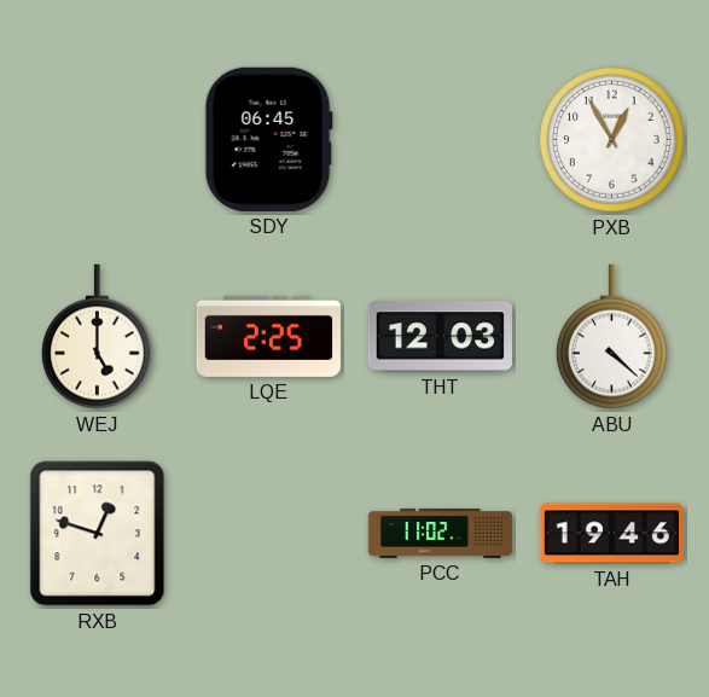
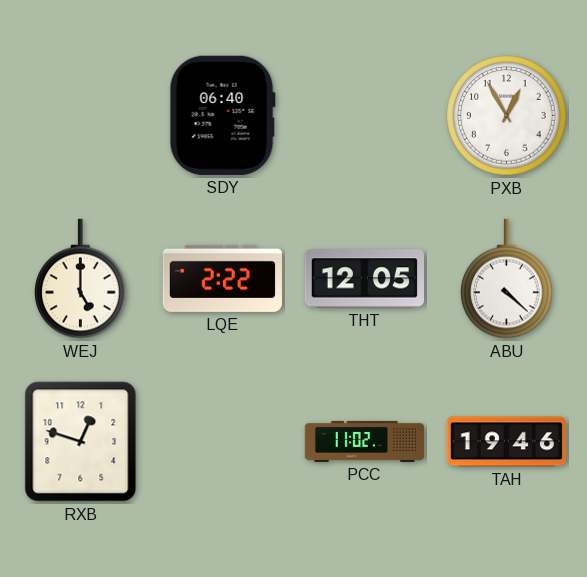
SDY: 06:45 -> 06:40 (222, 115)
LQE: 2:25 -> 2:22 (222, 278)
THT: 12:03 -> 12:05 (364, 279)
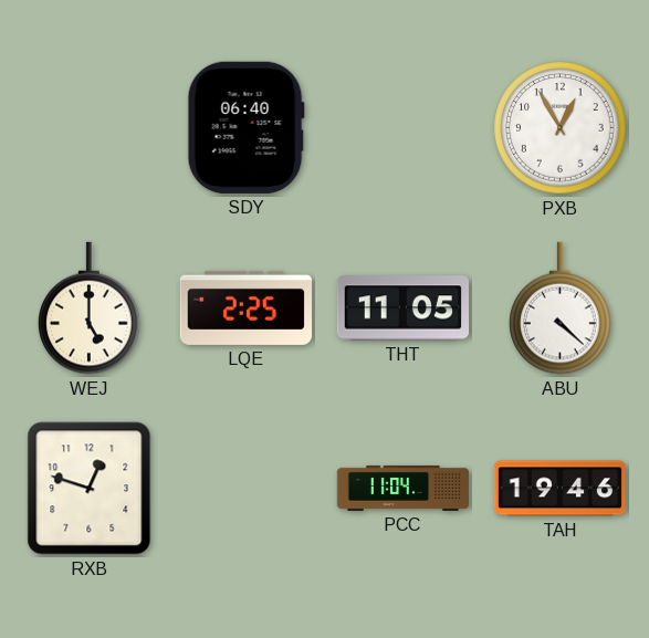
LQE: 2:22 -> 2:25 (245, 307)
THT: 12:05 -> 11:05 (402, 308)
PCC: 11:02 -> 11:04 (404, 488)
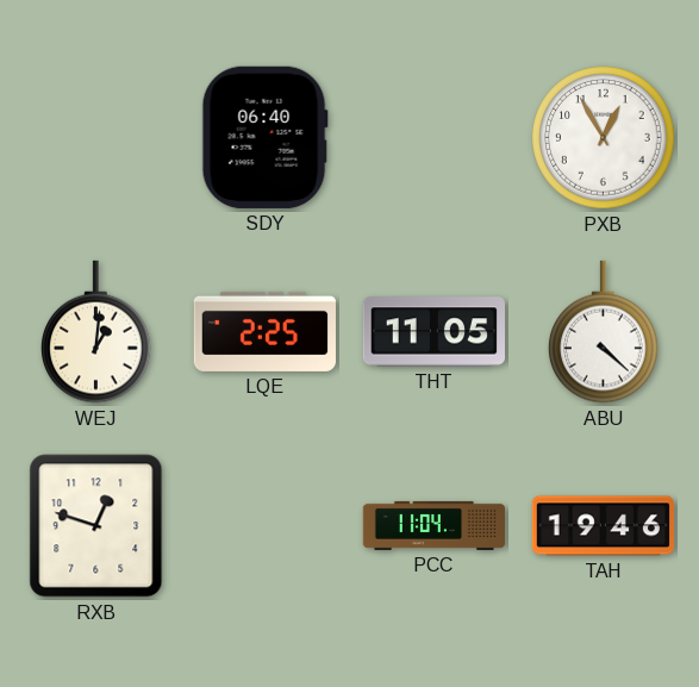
WEJ: 5:00 -> 1:01 (96, 332)
